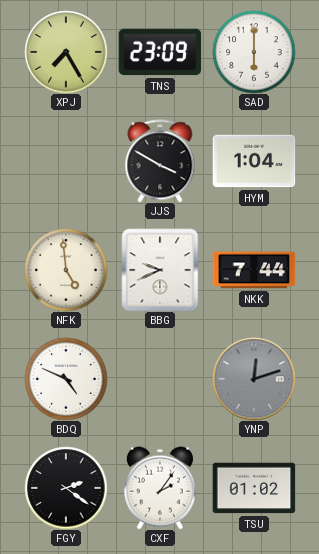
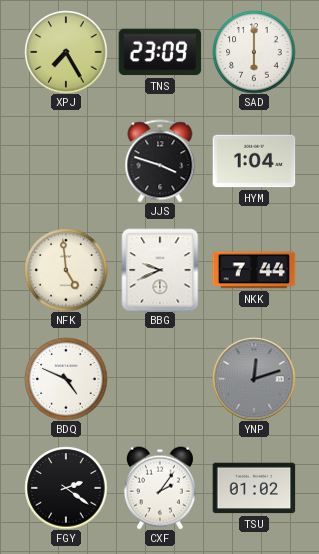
JJS: 3:50 -> 3:48 (160, 161)
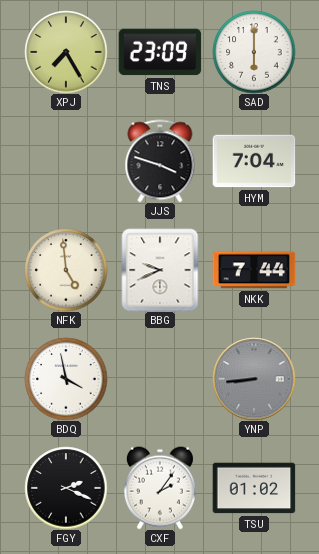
HYM: 1:04 -> 7:04 (254, 161)
BDQ: 4:49 -> 3:58 (66, 379)
YNP: 12:12 -> 8:44 (254, 379)
FGY: 2:21 -> 2:19 (66, 488)
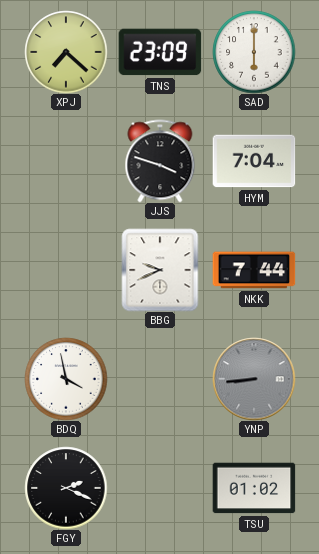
XPJ: 7:25 -> 7:22 (66, 52)
NFK: 4:59 -> none (66, 270)
CXF: 2:06 -> none (160, 488)
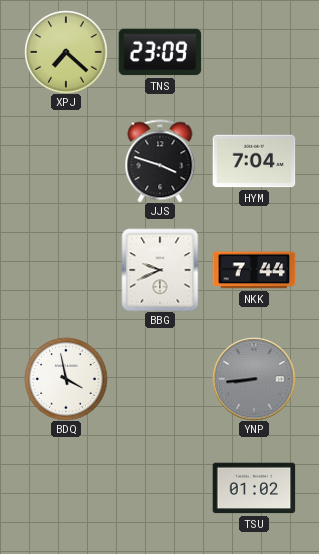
SAD: 6:00 -> none (254, 52)
FGY: 2:19 -> none (66, 488)
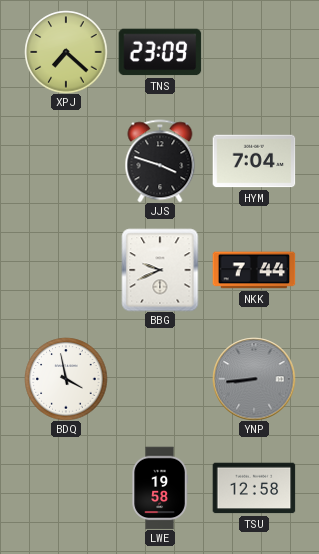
LWE: none -> 19:58 (160, 488)
TSU: 01:02 -> 12:58 (254, 488)
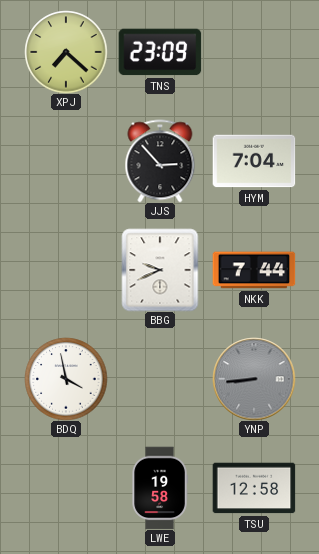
JJS: 3:48 -> 2:53 (160, 161)
